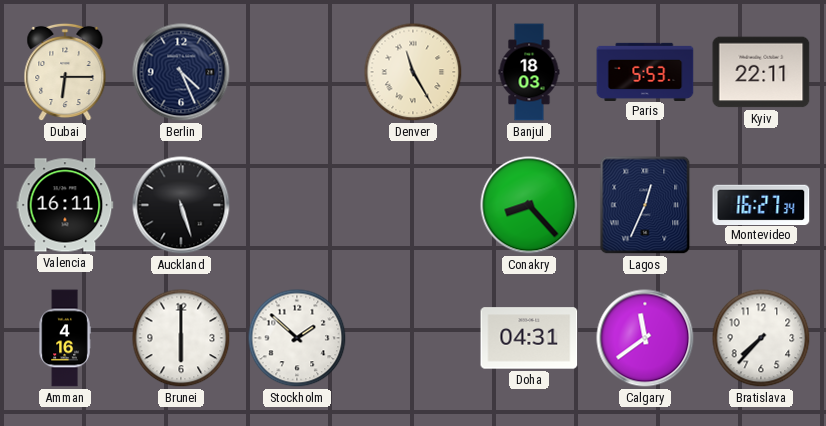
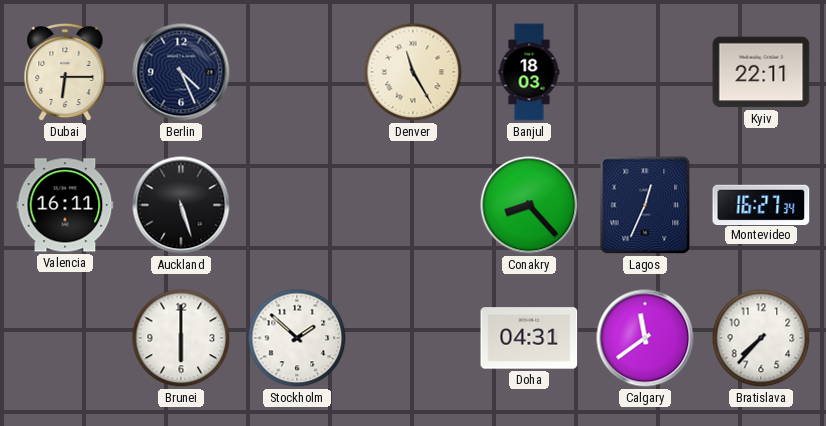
Paris: 5:53 -> none (645, 71)
Amman: 4:16 -> none (65, 338)
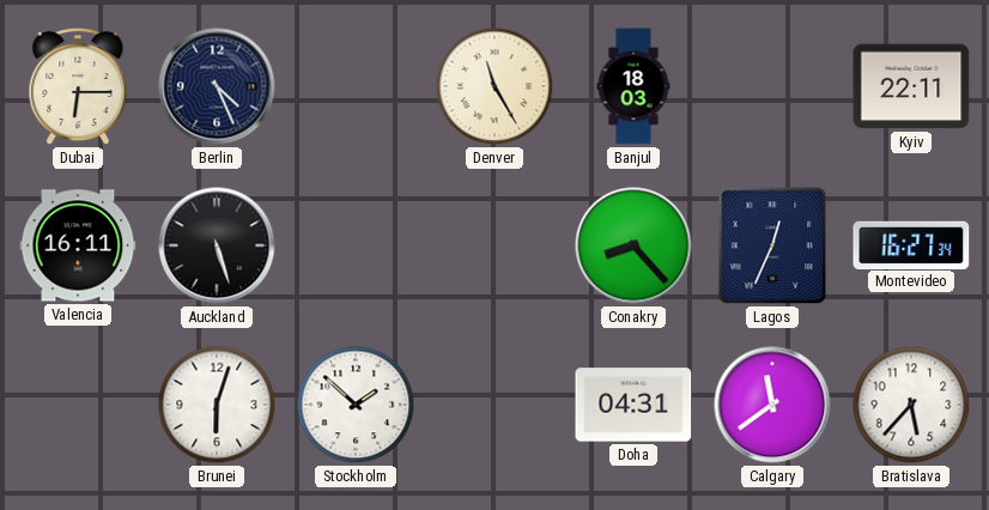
Brunei: 6:00 -> 6:03 (217, 405)
Bratislava: 7:37 -> 5:37 (911, 405)
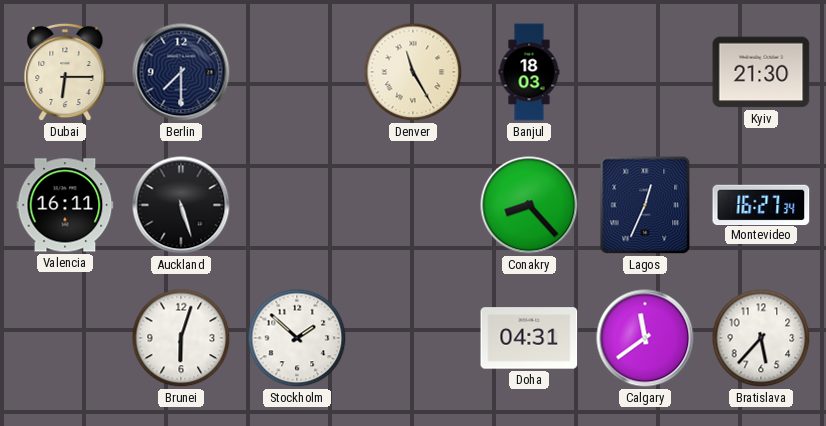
Berlin: 4:26 -> 7:30 (181, 72)
Kyiv: 22:11 -> 21:30 (761, 72)
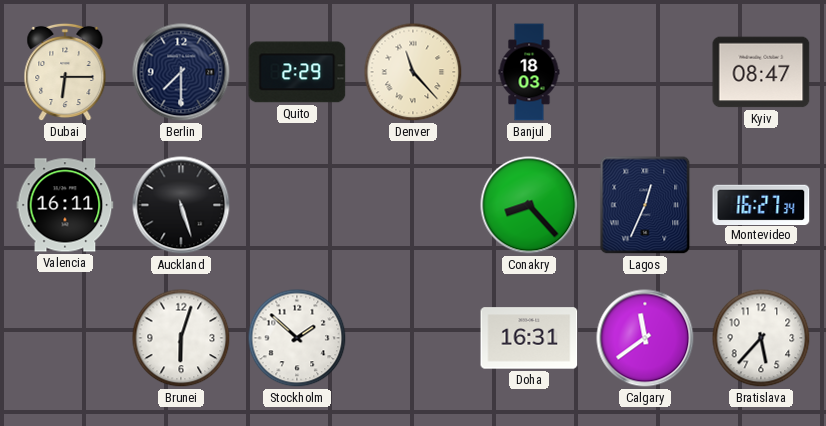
Quito: none -> 2:29 (297, 72)
Denver: 11:25 -> 11:23 (413, 72)
Kyiv: 21:30 -> 08:47 (761, 72)
Doha: 04:31 -> 16:31 (529, 338)
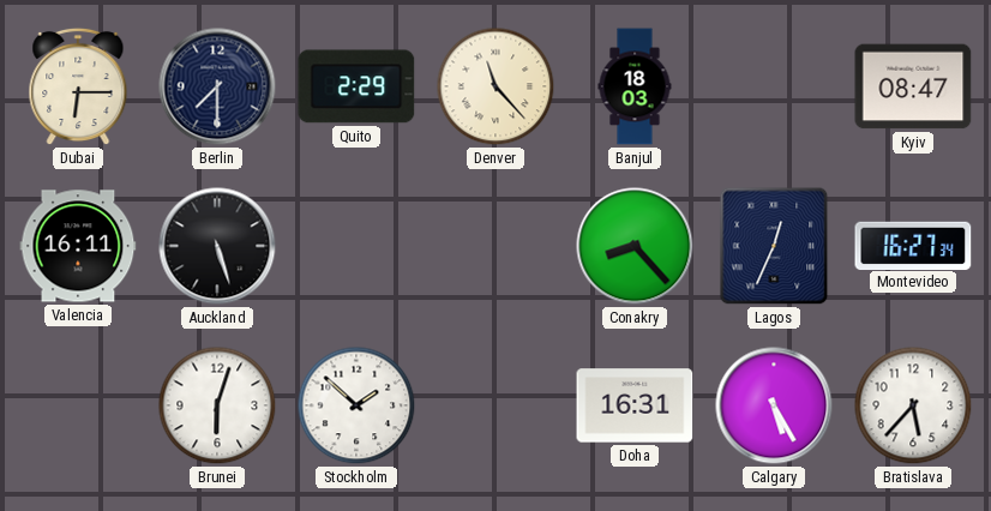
Calgary: 11:39 -> 5:25 (774, 405)
